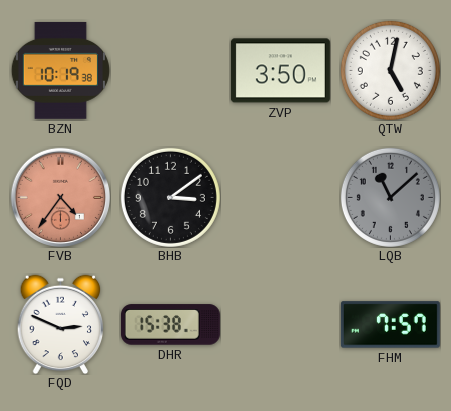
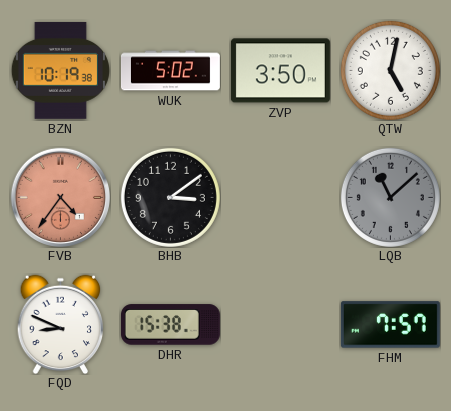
WUK: none -> 5:02 (171, 71)
FQD: 2:49 -> 8:49 (61, 324)
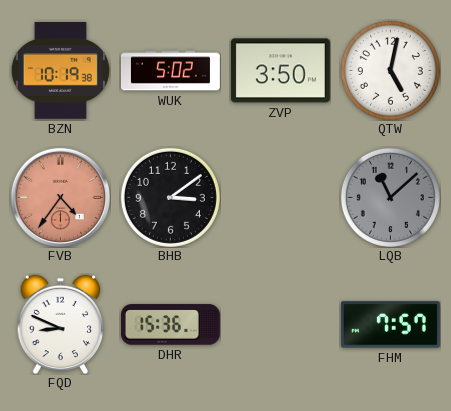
DHR: 15:38 -> 15:36 (170, 325)
